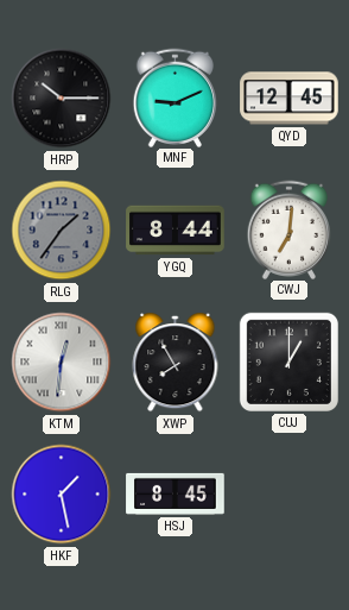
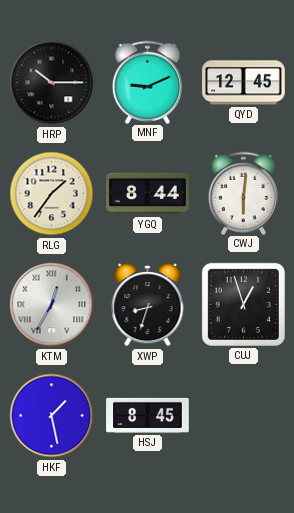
RLG dial: grey -> cream (52, 194)
CWJ: 7:01 -> 6:01 (244, 193)
KTM: 12:31 -> 12:35 (52, 305)
XWP: 7:55 -> 8:33 (148, 306)
CUJ: 1:00 -> 12:57 (243, 304)
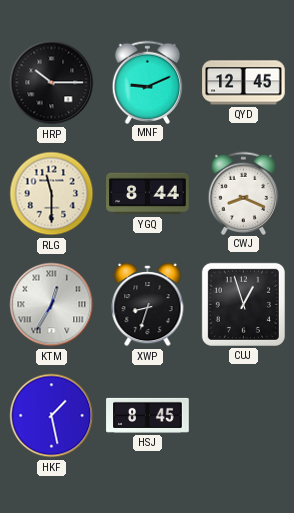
RLG: 1:36 -> 11:30 (52, 194)
CWJ: 6:01 -> 8:19 (244, 193)
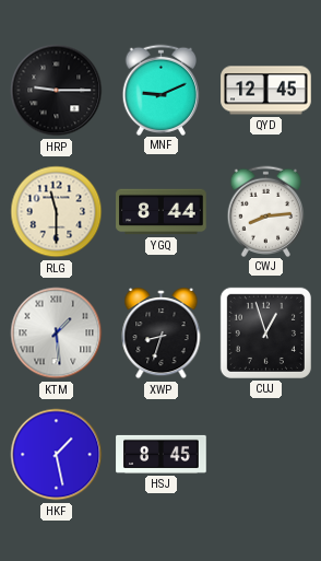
HRP: 10:15 -> 9:15 (57, 91)
CWJ: 8:19 -> 8:14 (266, 211)
KTM: 12:35 -> 1:29 (57, 334)
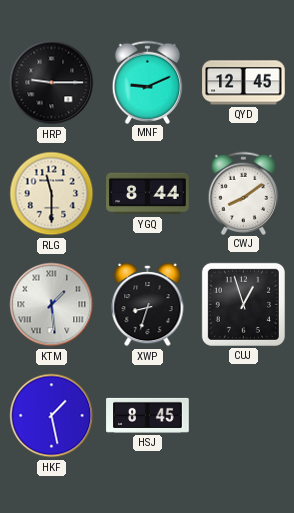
CWJ: 8:14 -> 8:09 (244, 193)
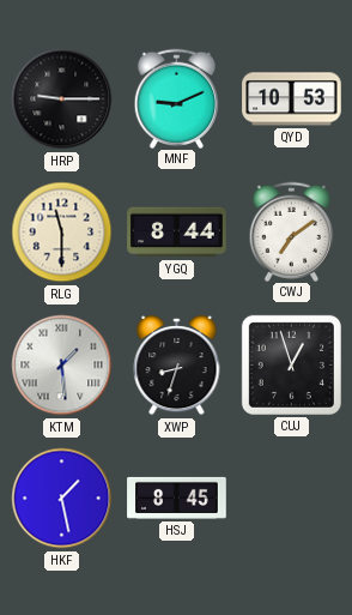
QYD: 12:45 -> 10:53 (292, 100)
CWJ: 8:09 -> 7:09 (292, 231)
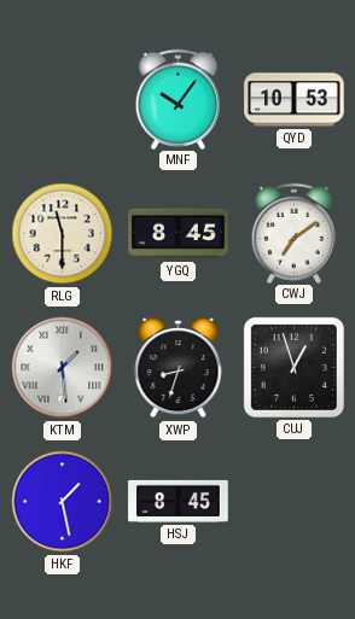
HRP: 9:15 -> none (62, 100)
MNF: 9:11 -> 10:06 (179, 99)
YGQ: 8:44 -> 8:45 (179, 234)
